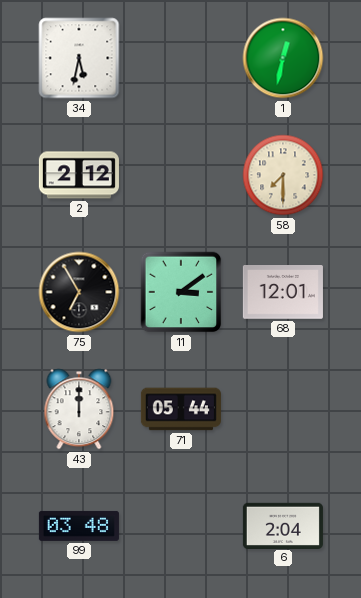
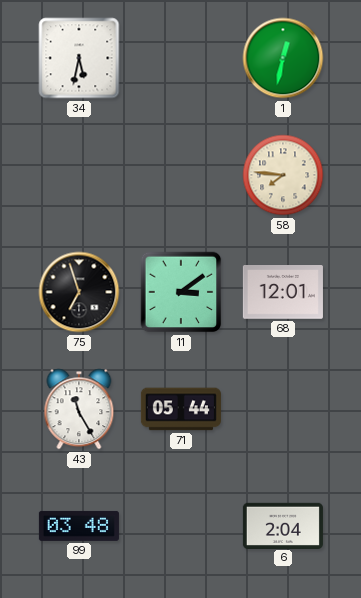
2: 2:12 -> none (79, 175)
58: 7:30 -> 7:46 (283, 175)
75: 6:55 -> 6:57 (79, 292)
43: 12:00 -> 11:25 (79, 409)
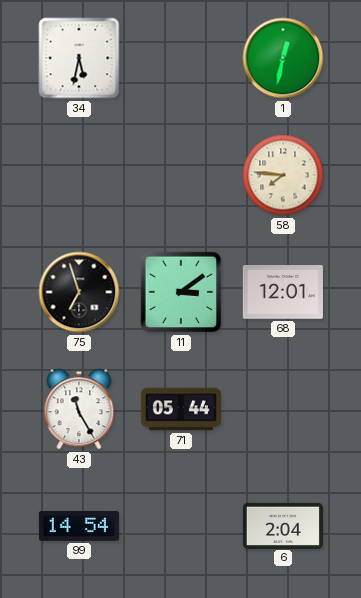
99: 03:48 -> 14:54 (79, 526)
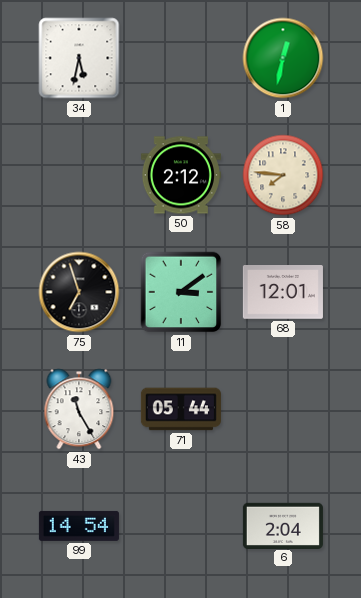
50: none -> 2:12 (181, 175)
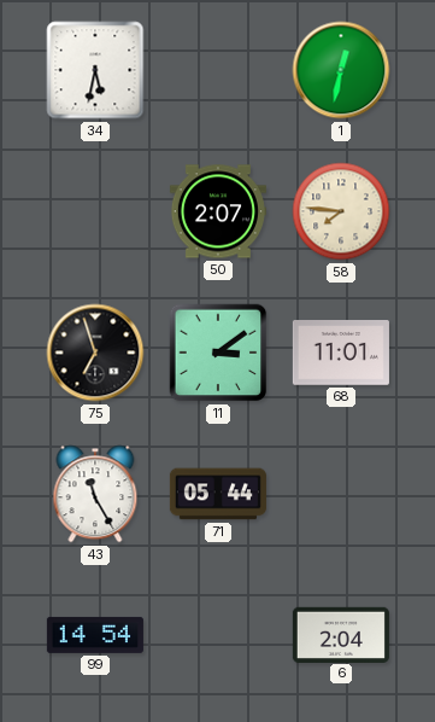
50: 2:12 -> 2:07 (218, 211)
68: 12:01 -> 11:01 (341, 353)
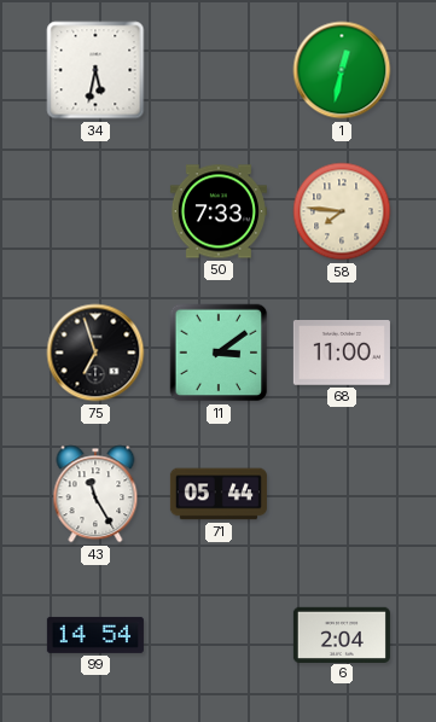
50: 2:07 -> 7:33 (219, 211)
68: 11:01 -> 11:00 (342, 353)
